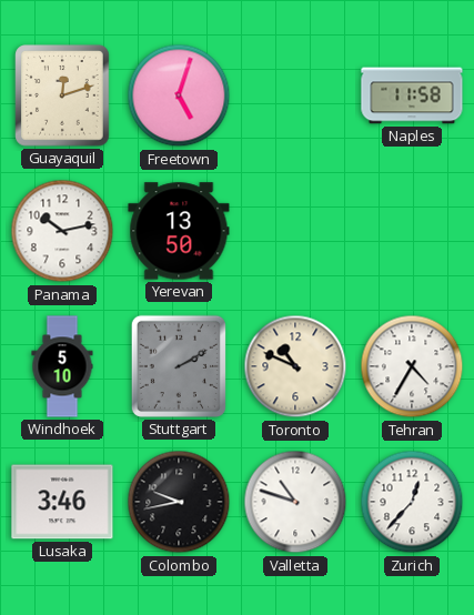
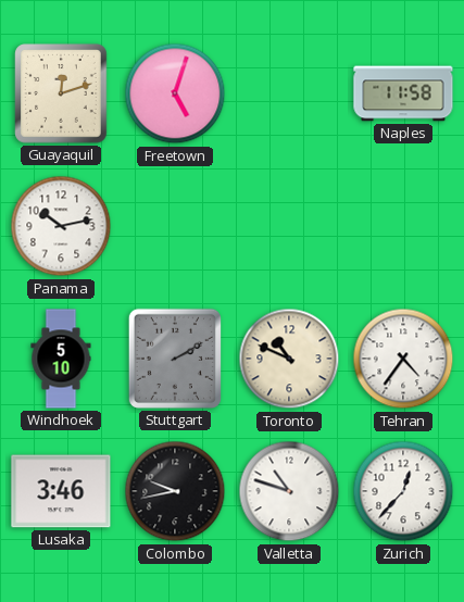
Yerevan: 13:50 -> none (179, 231)
Tehran: 4:35 -> 4:36 (403, 359)
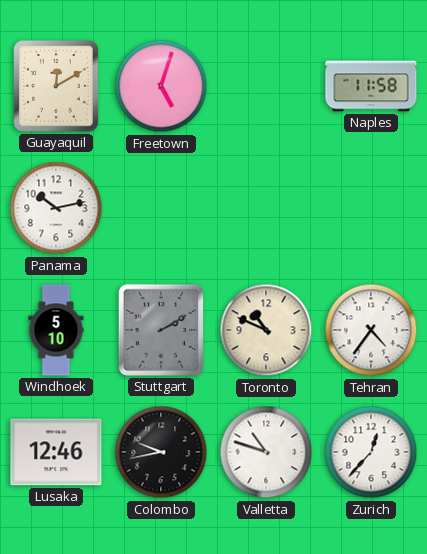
Guayaquil: 12:12 -> 12:10 (56, 86)
Lusaka: 3:46 -> 12:46 (56, 452)
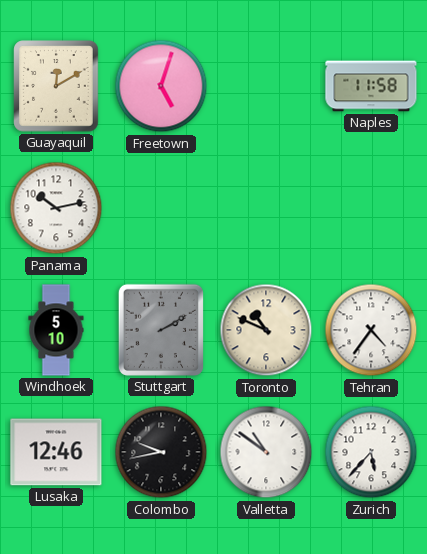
Valletta: 10:48 -> 10:51 (266, 452)
Zurich: 12:37 -> 5:37 (371, 452)
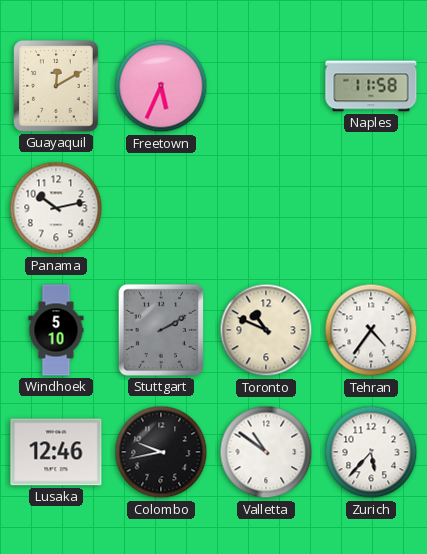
Freetown: 5:03 -> 5:34 (161, 86)
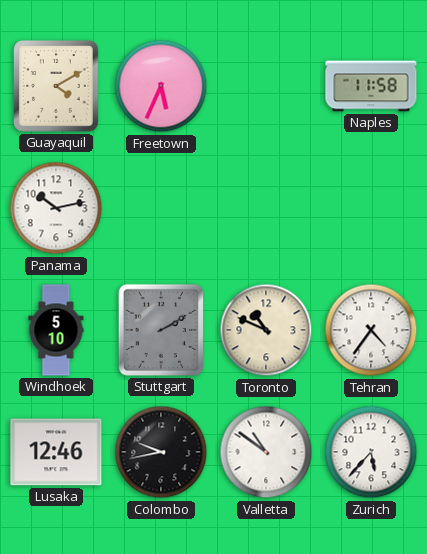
Guayaquil: 12:10 -> 4:10 (56, 86)
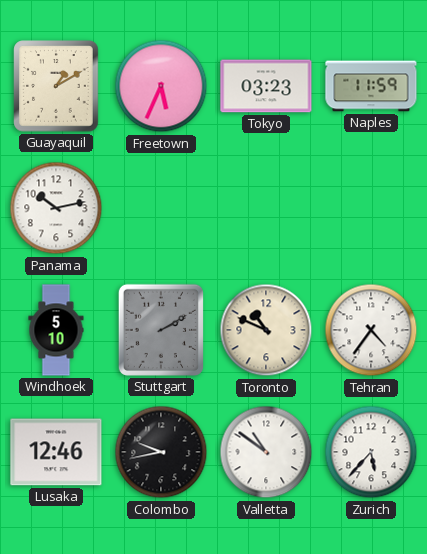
Guayaquil: 4:10 -> 1:10 (56, 86)
Tokyo: none -> 03:23 (266, 86)
Naples: 11:58 -> 11:59 (371, 86)
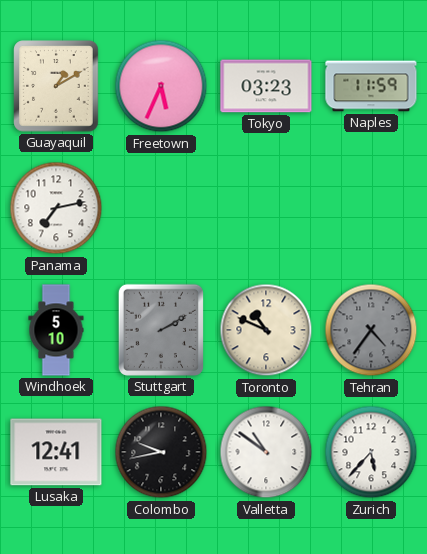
Panama: 10:13 -> 7:13 (56, 208)
Tehran dial: white -> grey (371, 330)
Lusaka: 12:46 -> 12:41 (56, 452)
